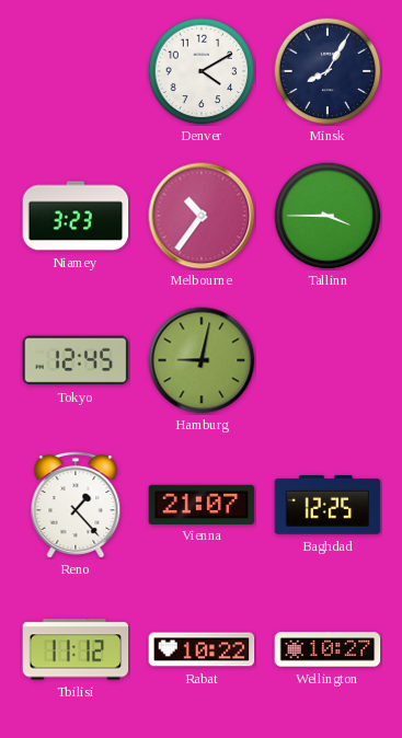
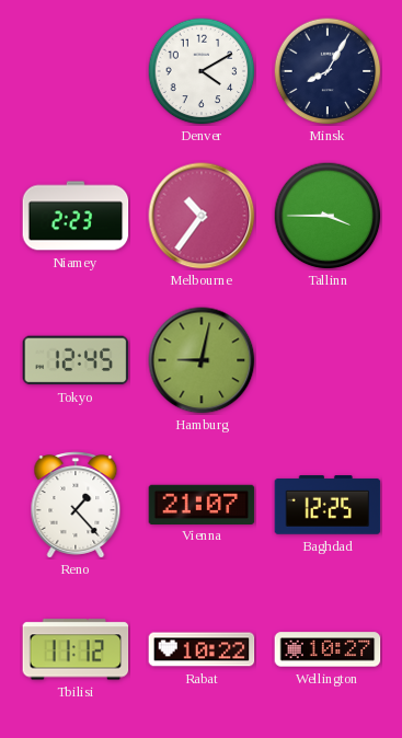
Niamey: 3:23 -> 2:23 (76, 216)
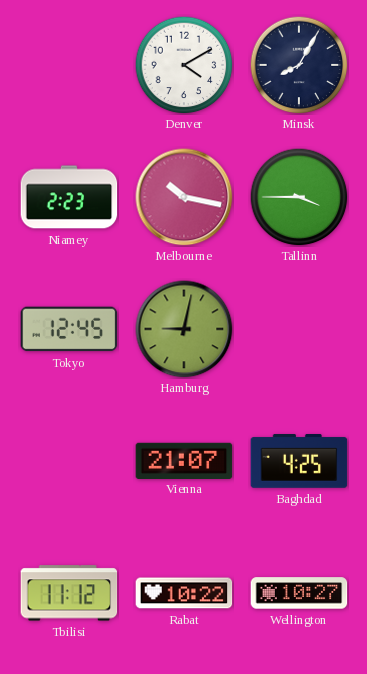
Melbourne: 10:36 -> 10:17 (184, 197)
Reno: 1:23 -> none (76, 505)
Baghdad: 12:25 -> 4:25 (299, 462)
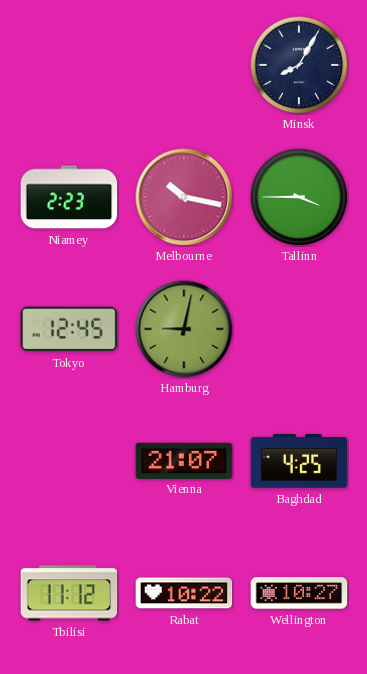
Denver: 4:10 -> none (184, 65)
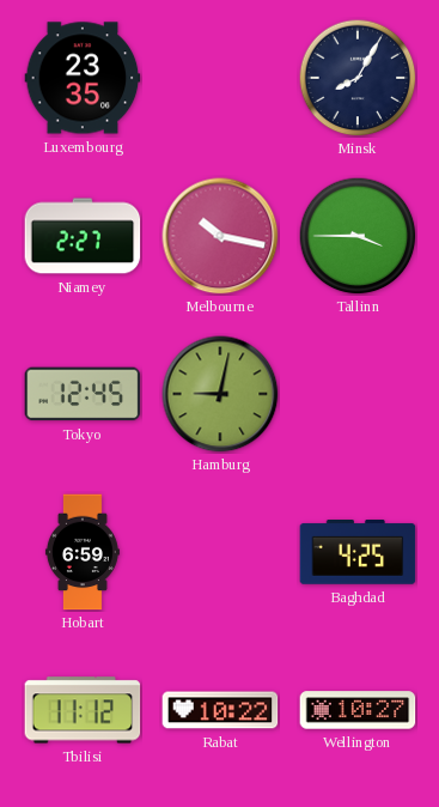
Luxembourg: none -> 23:35 (83, 78)
Niamey: 2:23 -> 2:27 (83, 236)
Hobart: none -> 6:59 (83, 552)
Vienna: 21:07 -> none (184, 460)
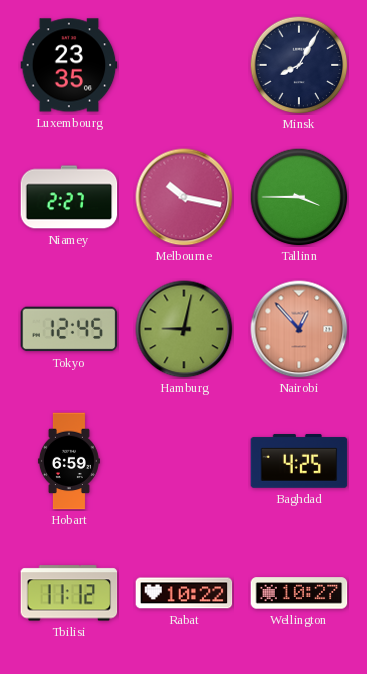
Nairobi: none -> 12:53 (299, 329)
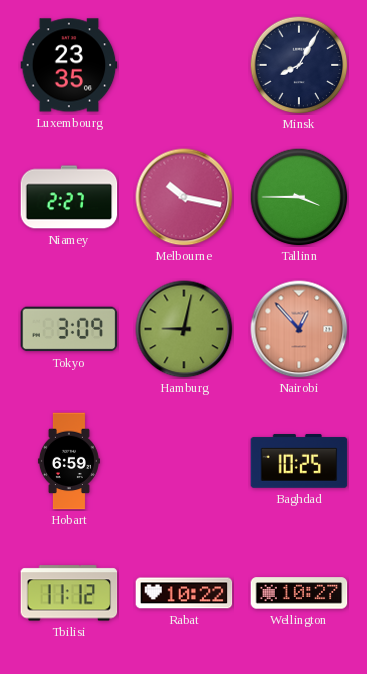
Tokyo: 12:45 -> 3:09 (69, 329)
Baghdad: 4:25 -> 10:25 (299, 462)
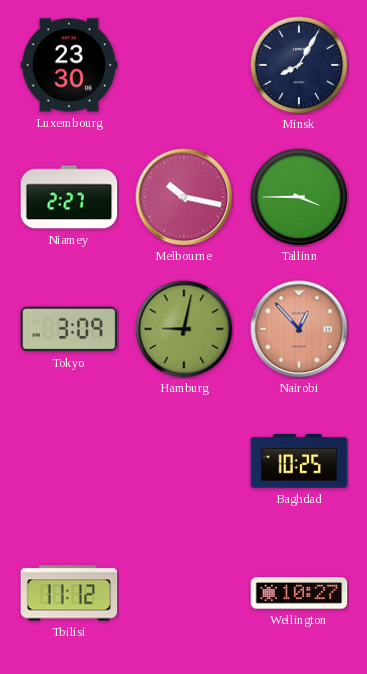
Luxembourg: 23:35 -> 23:30 (69, 65)
Hobart: 6:59 -> none (69, 461)
Rabat: 10:22 -> none (184, 593)
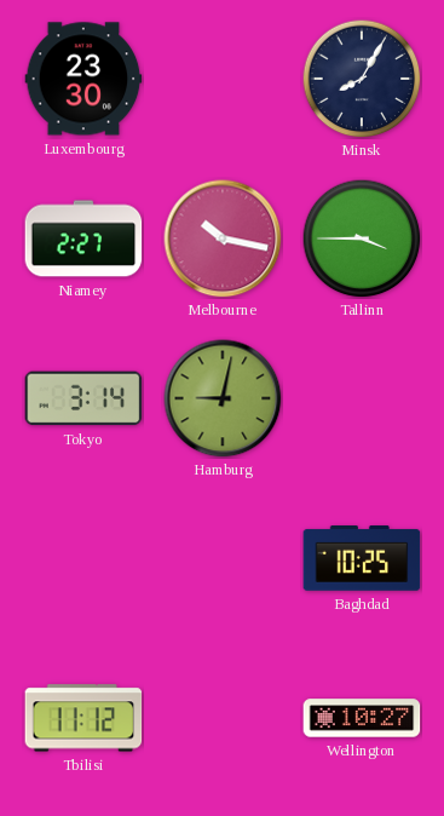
Tokyo: 3:09 -> 3:14 (83, 398)
Nairobi: 12:53 -> none (299, 329)
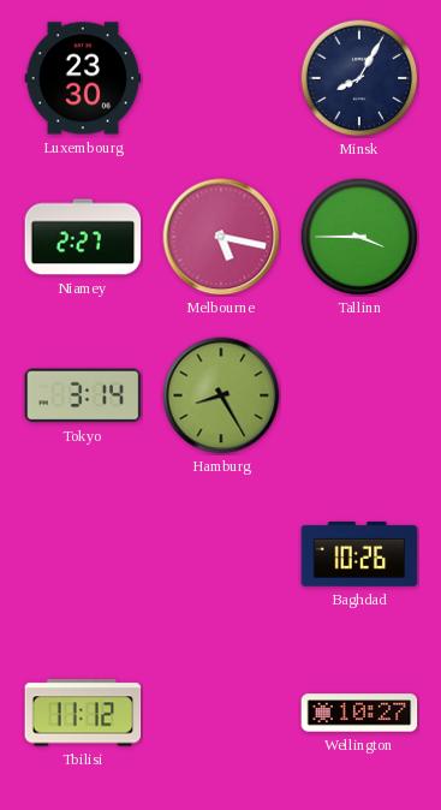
Melbourne: 10:17 -> 5:17 (221, 237)
Hamburg: 9:02 -> 8:25 (221, 395)
Baghdad: 10:25 -> 10:26 (359, 555)
